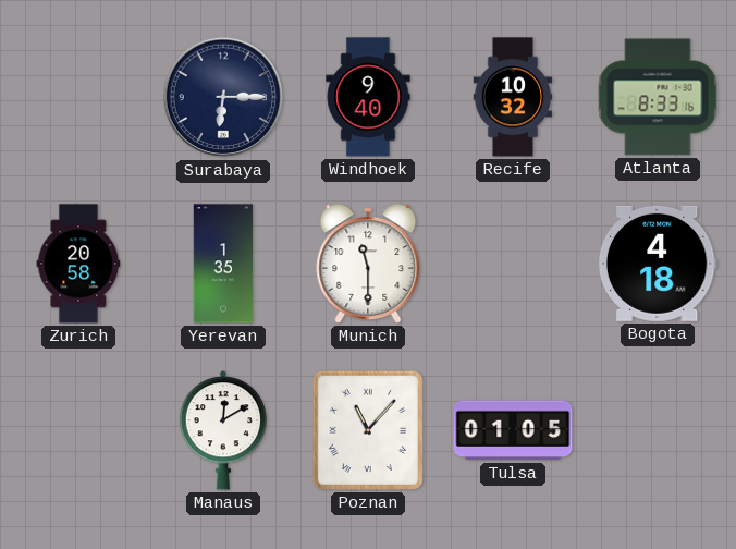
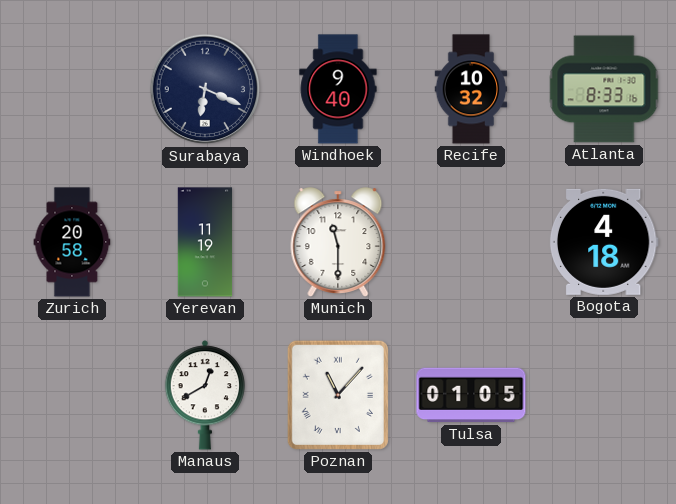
Surabaya: 6:15 -> 6:19 (205, 89)
Yerevan: 1:35 -> 11:19 (205, 242)
Manaus: 12:10 -> 12:40 (205, 395)
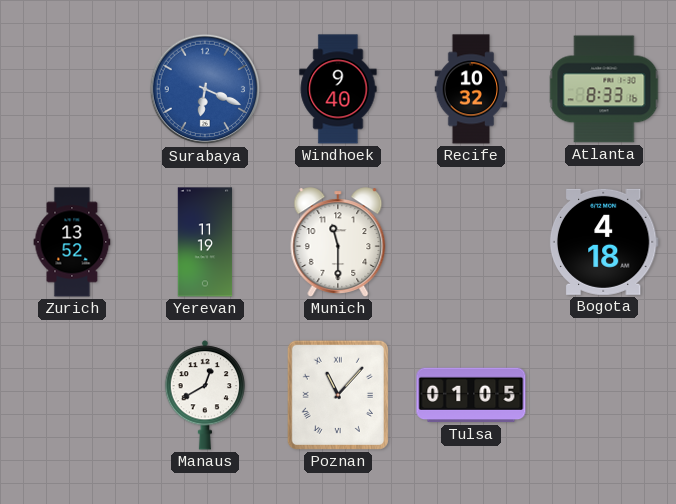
Surabaya dial: navy -> blue (205, 89)
Zurich: 20:58 -> 13:52 (72, 242)
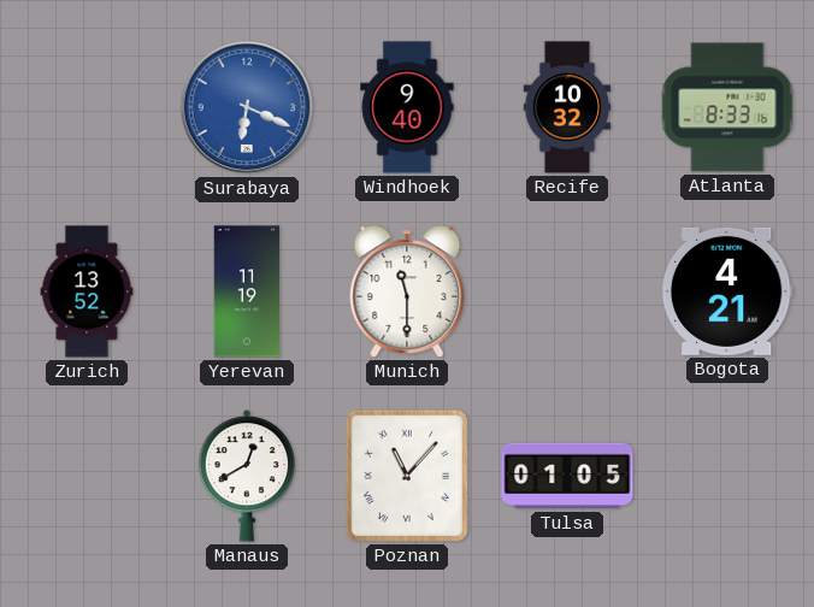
Bogota: 4:18 -> 4:21 (727, 291)
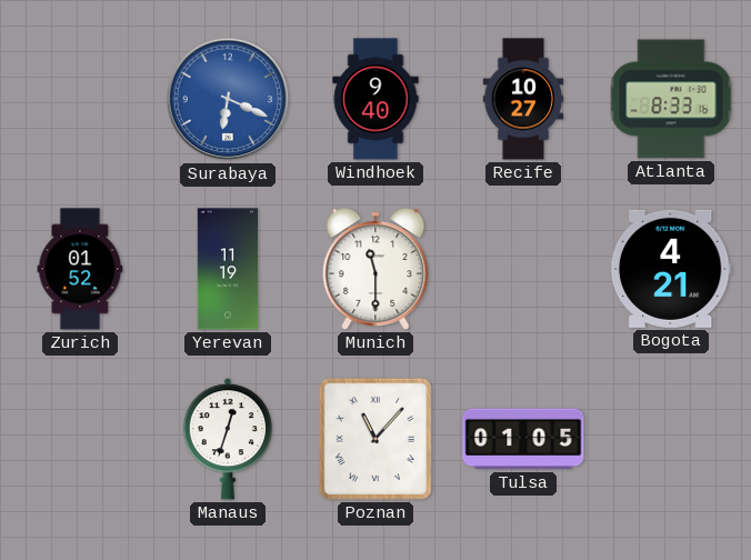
Recife: 10:32 -> 10:27 (523, 99)
Zurich: 13:52 -> 01:52 (80, 269)
Manaus: 12:40 -> 12:33 (228, 439)
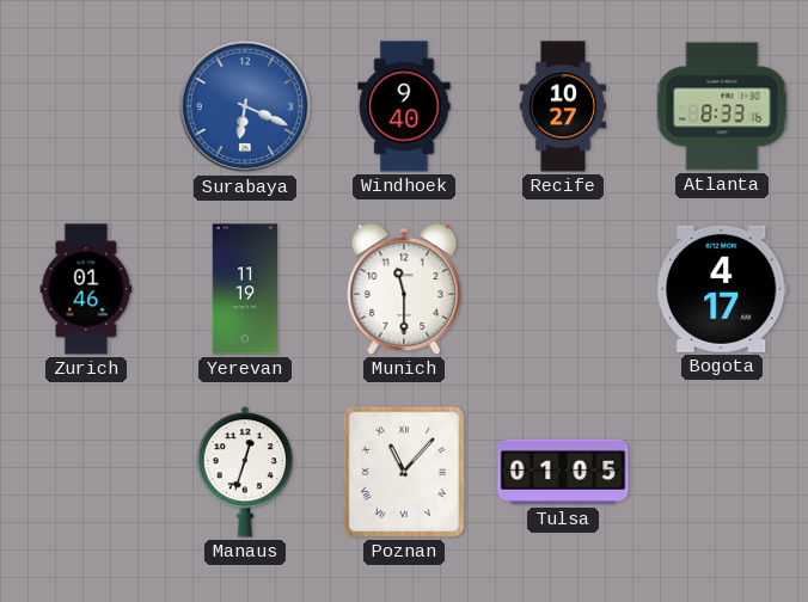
Zurich: 01:52 -> 01:46 (86, 289)
Bogota: 4:21 -> 4:17 (722, 289)
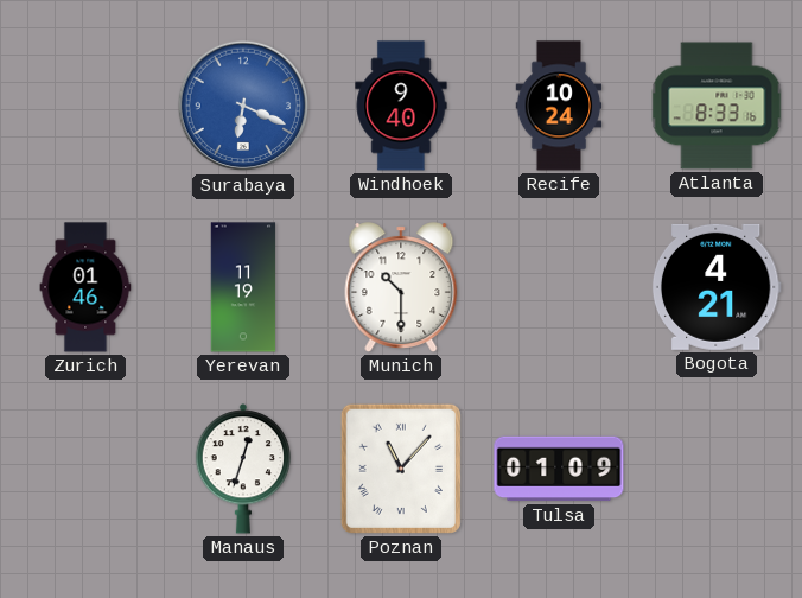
Recife: 10:27 -> 10:24 (559, 106)
Munich: 11:30 -> 10:30 (401, 287)
Bogota: 4:17 -> 4:21 (717, 287)
Tulsa: 01:05 -> 01:09 (559, 469)
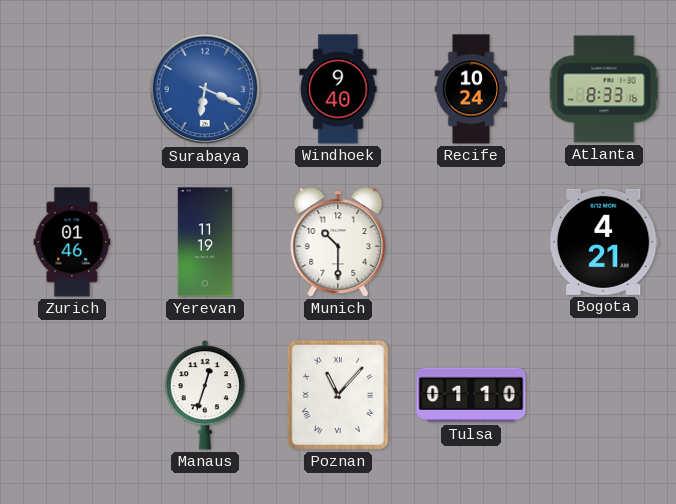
Tulsa: 01:09 -> 01:10 (471, 395)
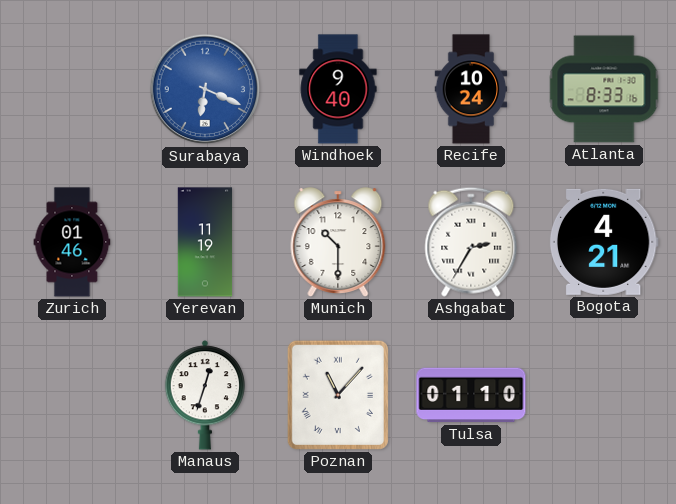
Ashgabat: none -> 2:35 (471, 242)
